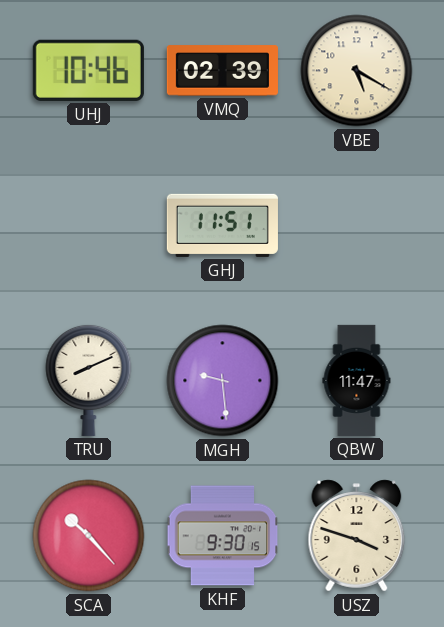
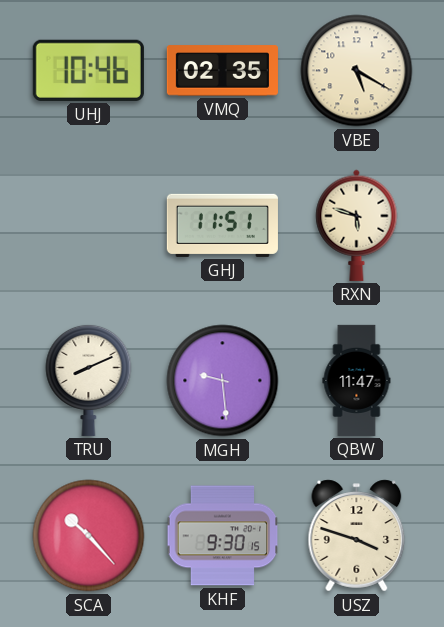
VMQ: 02:39 -> 02:35 (222, 71)
RXN: none -> 5:48 (357, 225)
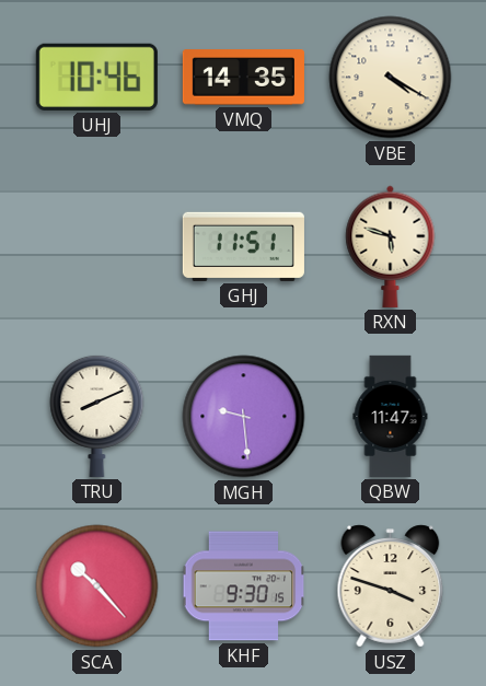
VMQ: 02:35 -> 14:35 (243, 78)
VBE: 5:20 -> 4:20 (391, 78)
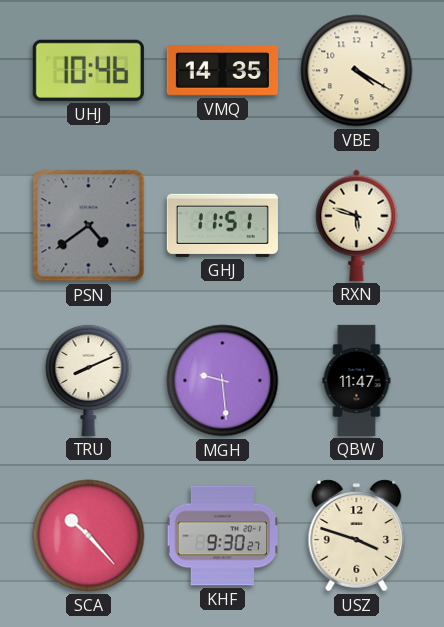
PSN: none -> 4:39 (89, 226)
KHF: 9:30:15 -> 9:30:27 (223, 536)
